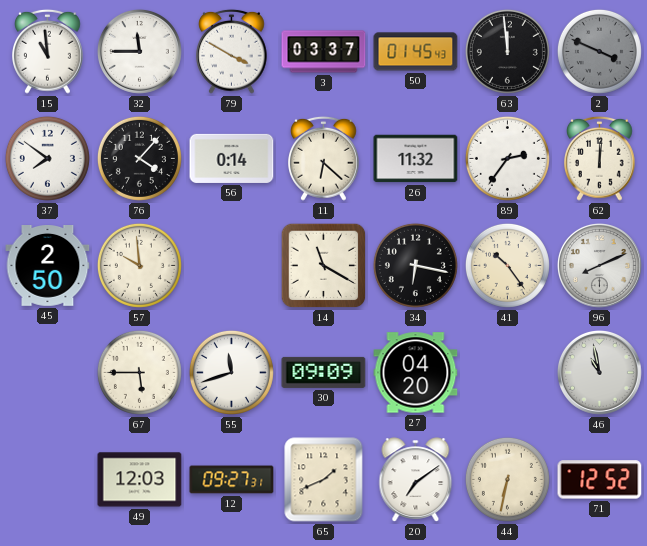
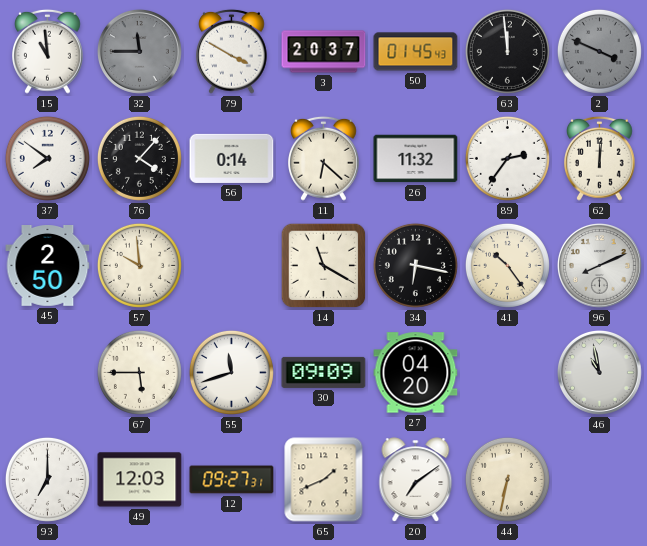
32 dial: white -> grey (139, 51)
3: 03:37 -> 20:37 (324, 52)
93: none -> 7:00 (47, 479)
71: 12:52 -> none (600, 480)
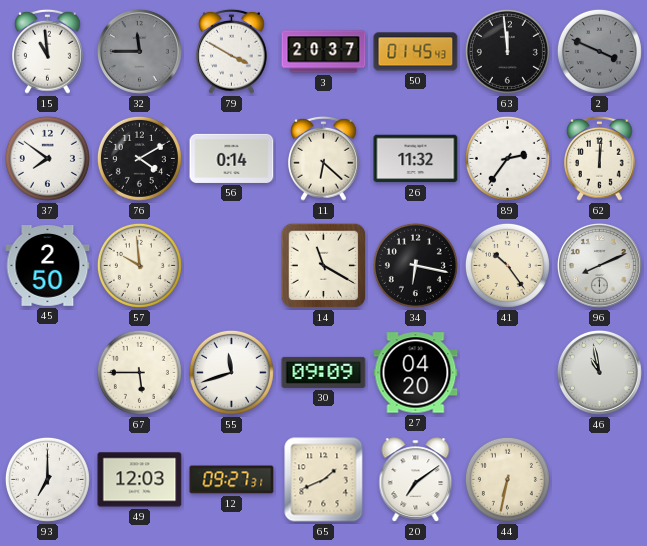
76: 4:07 -> 4:10 (139, 158)
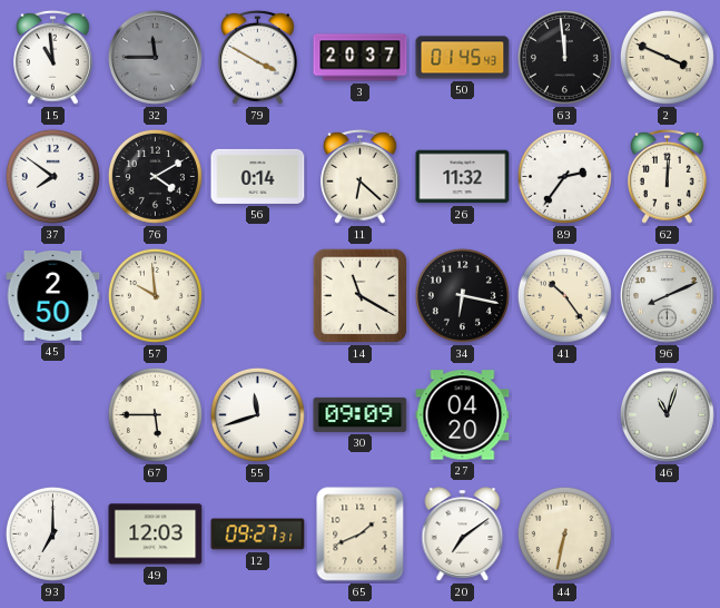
2 dial: grey -> cream (667, 57)
46: 10:58 -> 11:03 (667, 414)
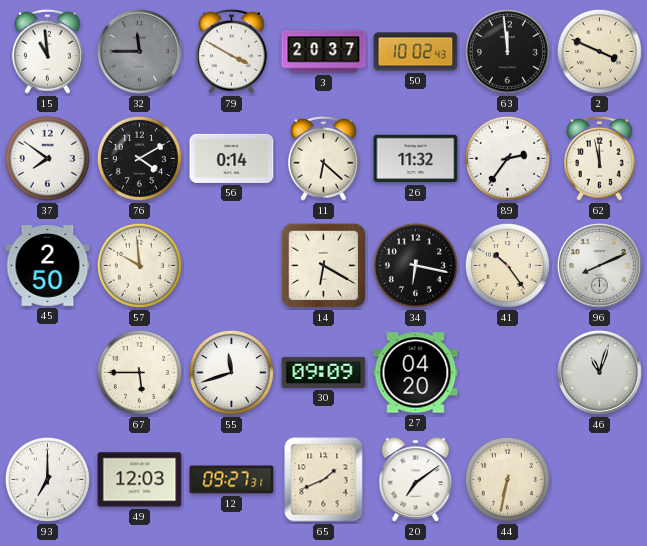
50: 01:45 -> 10:02 (416, 52)
62: 12:01 -> 11:58 (600, 158)
14: 11:20 -> 6:20 (324, 266)
